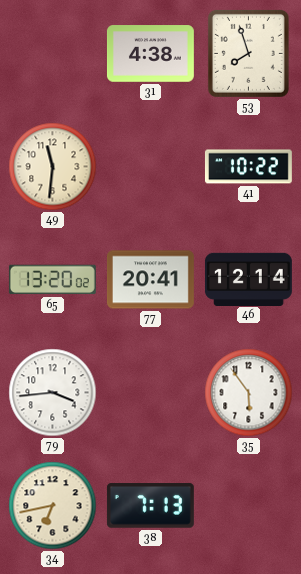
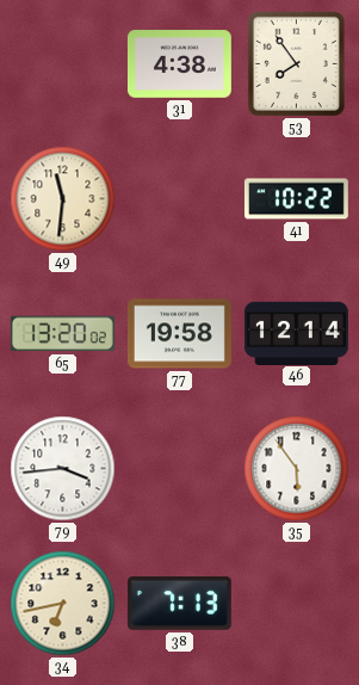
53: 7:57 -> 7:54 (296, 63)
77: 20:41 -> 19:58 (179, 334)
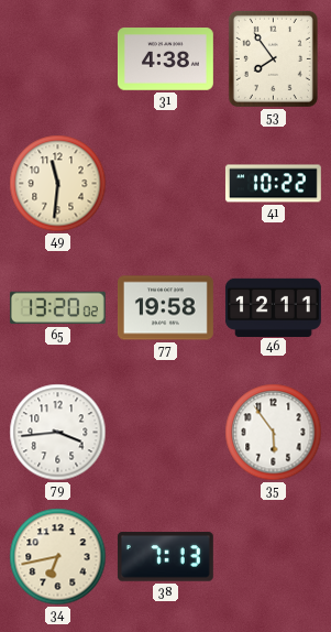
46: 12:14 -> 12:11 (273, 307)
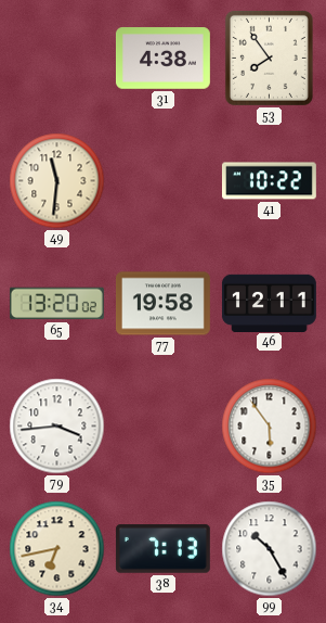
99: none -> 10:25 (270, 549)
